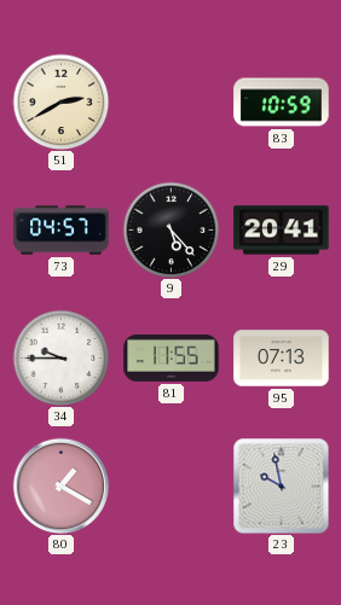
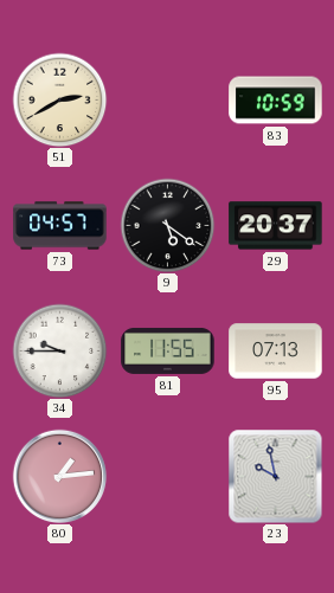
9: 5:23 -> 5:21 (167, 225)
29: 20:41 -> 20:37 (276, 226)
80: 1:20 -> 1:14 (59, 476)
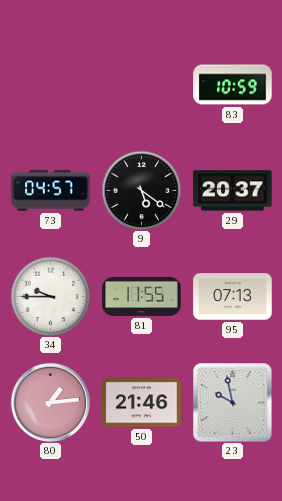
51: 2:40 -> none (59, 99)
50: none -> 21:46 (142, 403)
